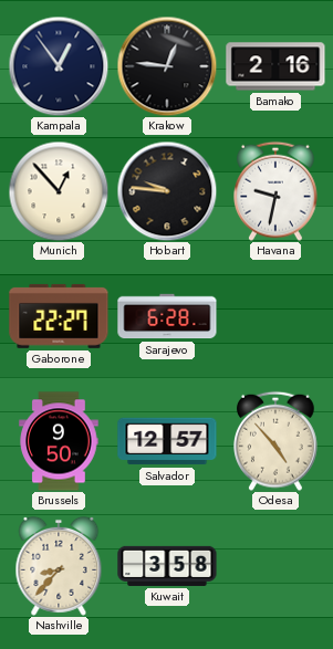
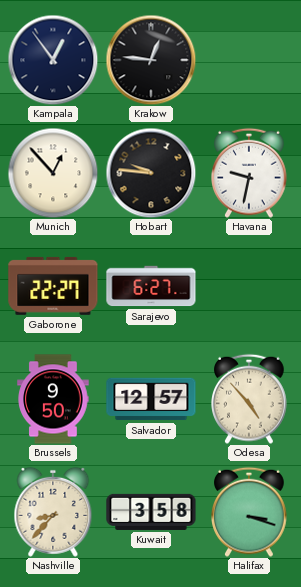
Bamako: 2:16 -> none (275, 66)
Sarajevo: 6:28 -> 6:27 (151, 286)
Halifax: none -> 3:18 (250, 512)
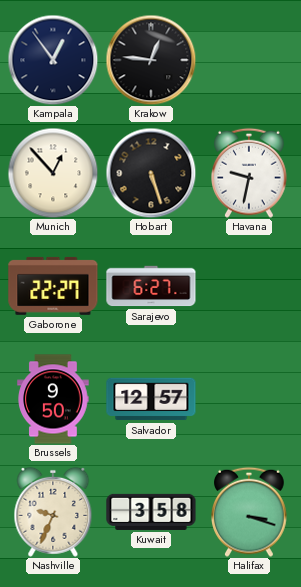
Hobart: 9:46 -> 5:27 (151, 173)
Odesa: 4:53 -> none (250, 399)
Nashville: 8:37 -> 9:34 (53, 512)
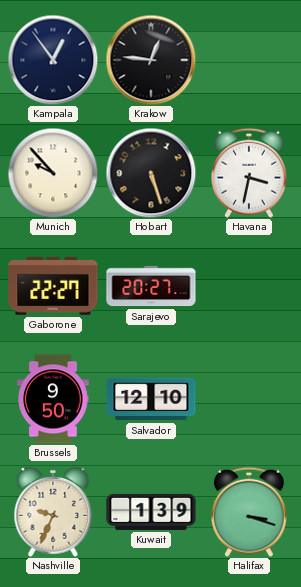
Munich: 12:53 -> 9:53 (53, 173)
Havana: 9:32 -> 3:32 (250, 173)
Sarajevo: 6:27 -> 20:27 (151, 286)
Salvador: 12:57 -> 12:10 (151, 399)
Kuwait: 3:58 -> 1:39 (151, 512)
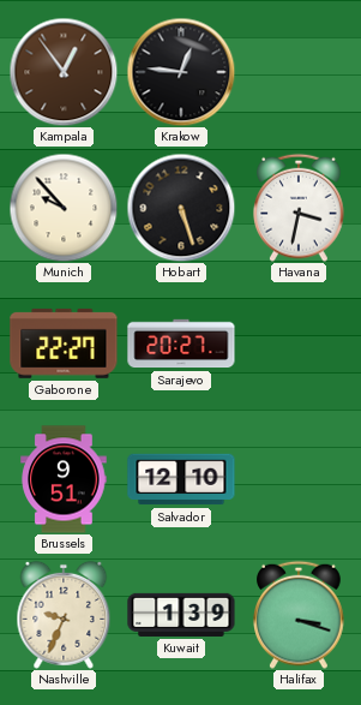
Kampala dial: navy -> brown (64, 72)
Brussels: 9:50 -> 9:51 (64, 479)
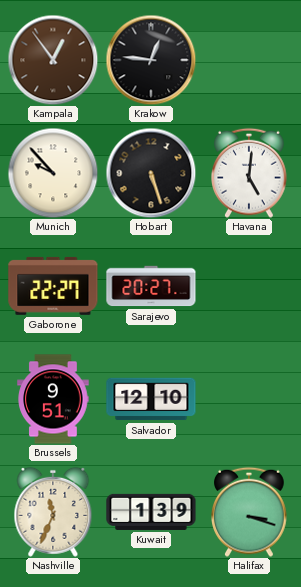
Havana: 3:32 -> 5:01 (250, 173)
Nashville: 9:34 -> 11:34 (53, 512)
